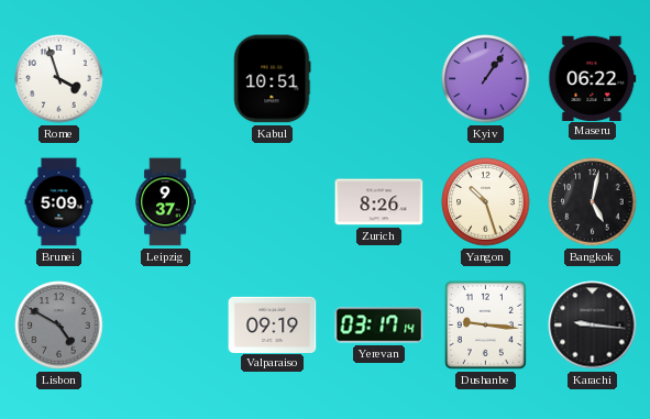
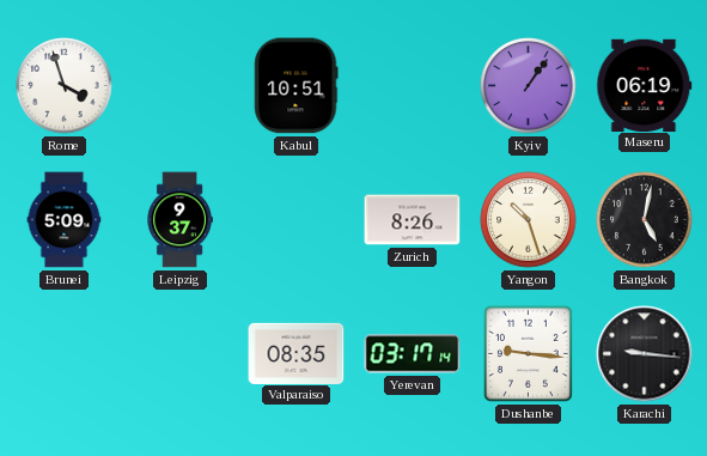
Maseru: 06:22 -> 06:19 (645, 85)
Lisbon: 4:50 -> none (59, 326)
Valparaiso: 09:19 -> 08:35 (297, 353)
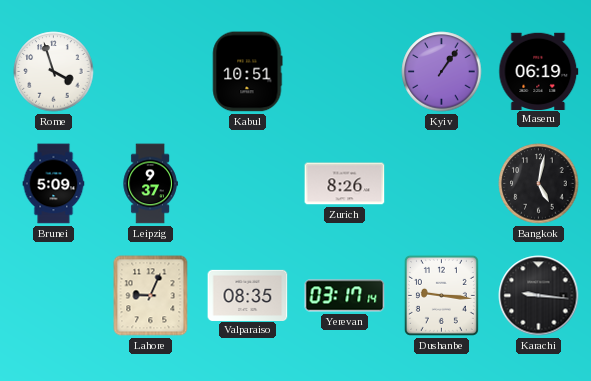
Yangon: 10:27 -> none (529, 220)
Lahore: none -> 9:04 (151, 296)
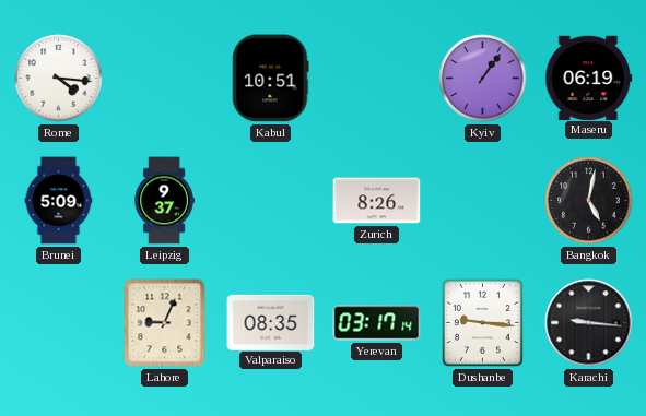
Rome: 3:57 -> 4:16 (59, 79)
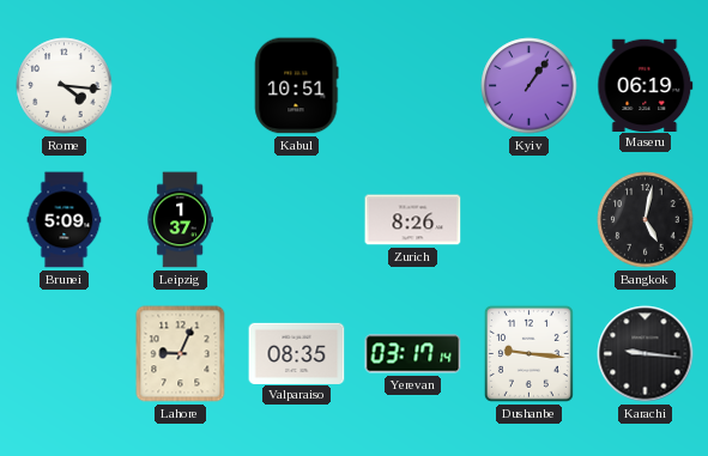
Leipzig: 9:37 -> 1:37 (180, 220)
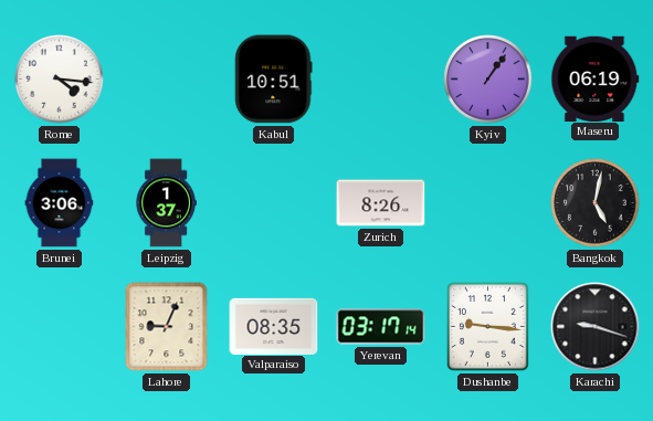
Brunei: 5:09 -> 3:06 (60, 203)
Karachi: 9:16 -> 9:18 (596, 327)
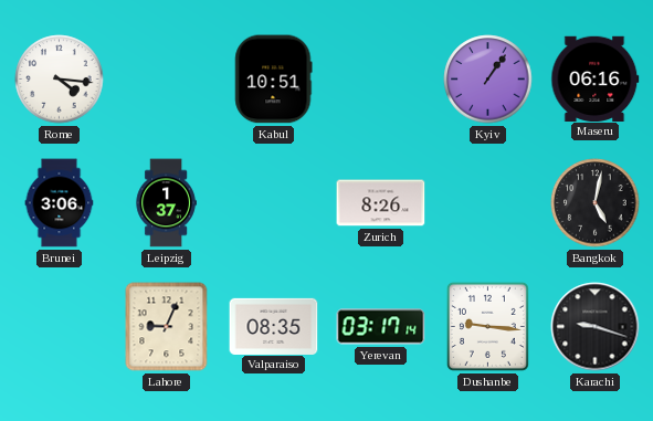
Maseru: 06:19 -> 06:16 (596, 78)
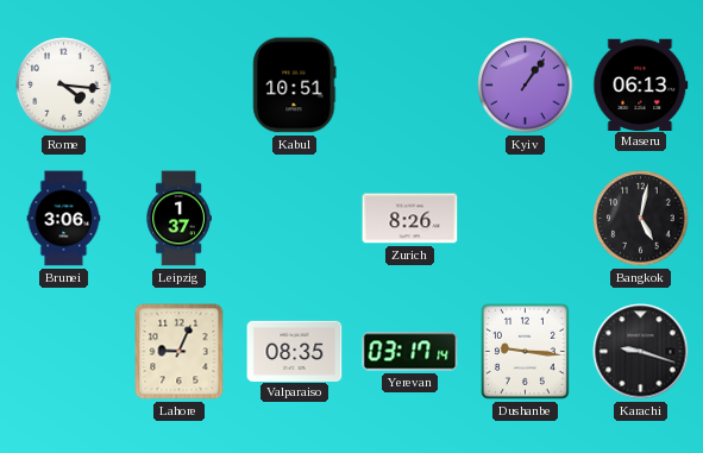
Maseru: 06:16 -> 06:13 (641, 84)
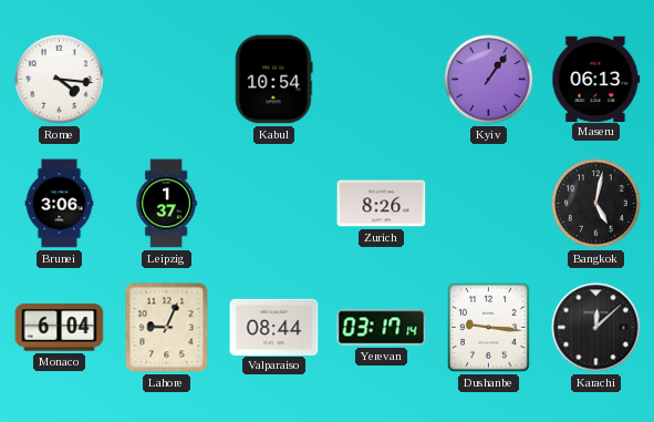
Kabul: 10:51 -> 10:54 (274, 80)
Monaco: none -> 6:04 (60, 328)
Valparaiso: 08:35 -> 08:44 (274, 327)
Karachi: 9:18 -> 12:08 (596, 328)
